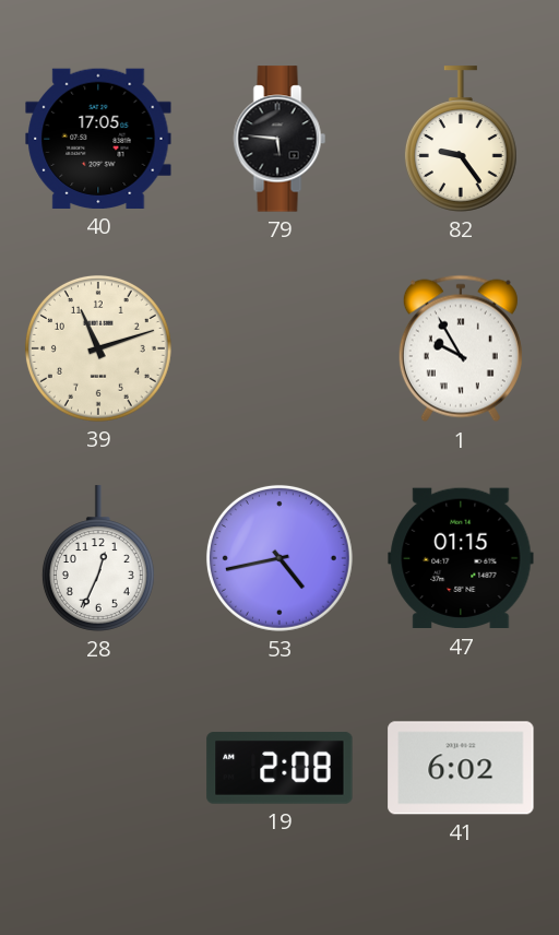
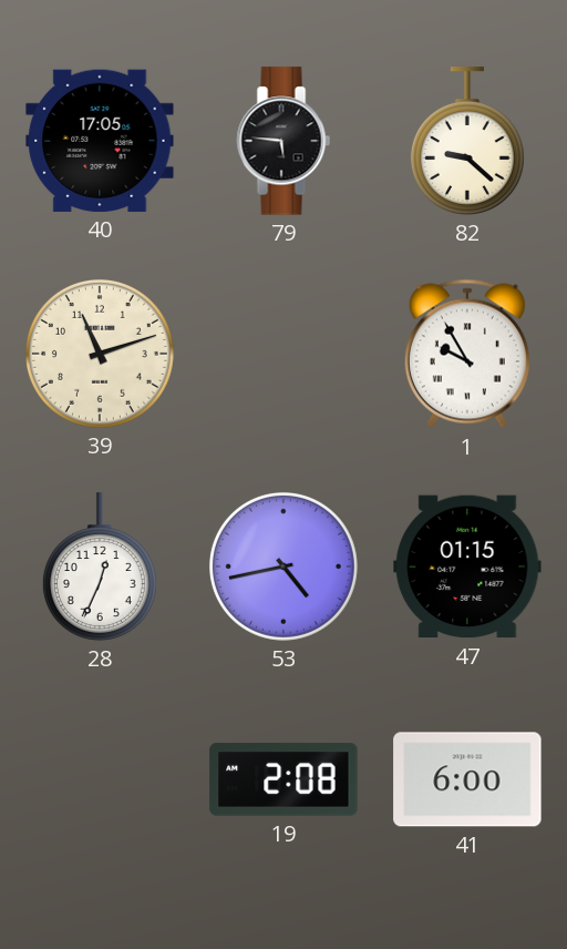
82: 9:24 -> 9:22 (467, 141)
41: 6:02 -> 6:00 (467, 779)
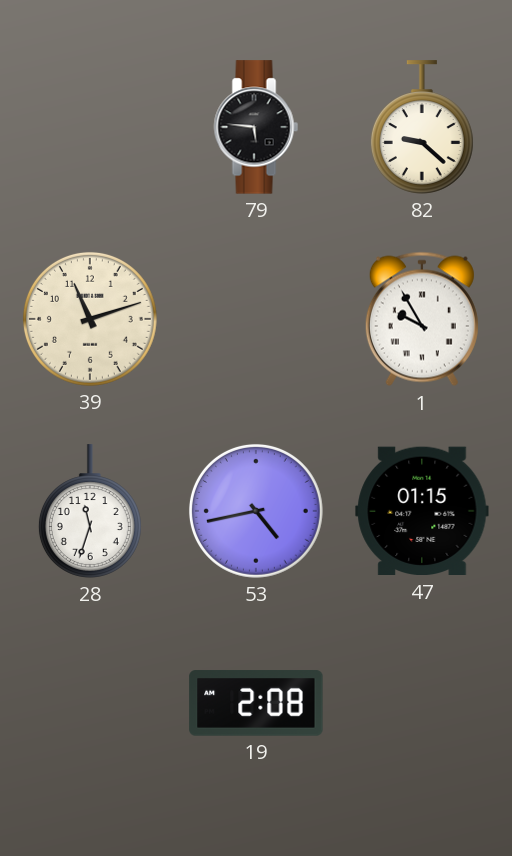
40: 17:05 -> none (100, 141)
28: 12:34 -> 11:33 (90, 511)
41: 6:00 -> none (467, 779)
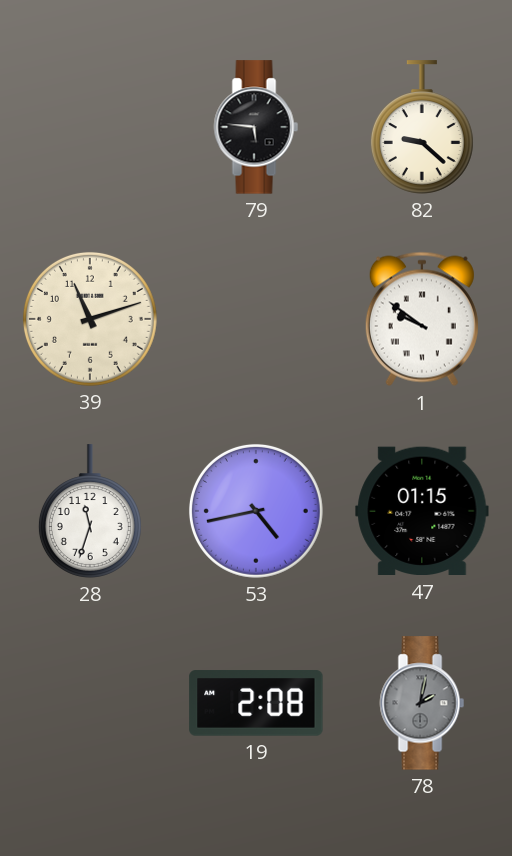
1: 9:55 -> 9:51 (422, 319)
78: none -> 2:02 (422, 703)
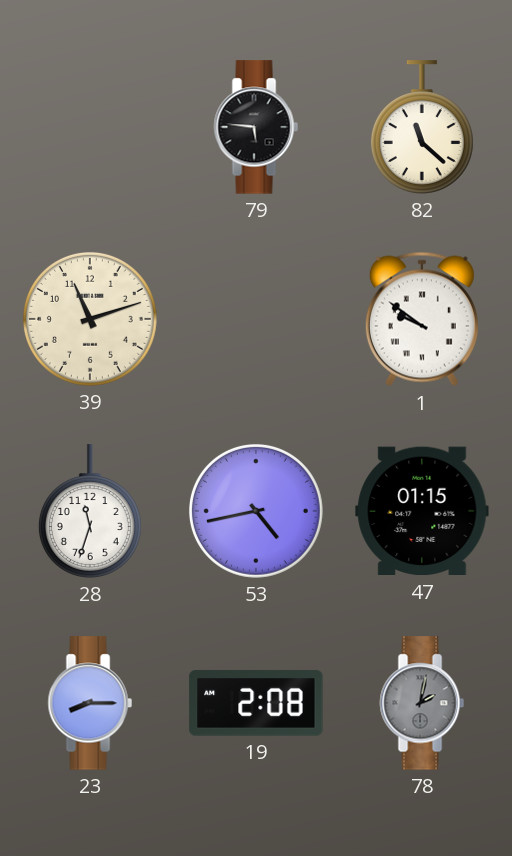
82: 9:22 -> 11:22 (422, 127)
23: none -> 8:15 (90, 703)
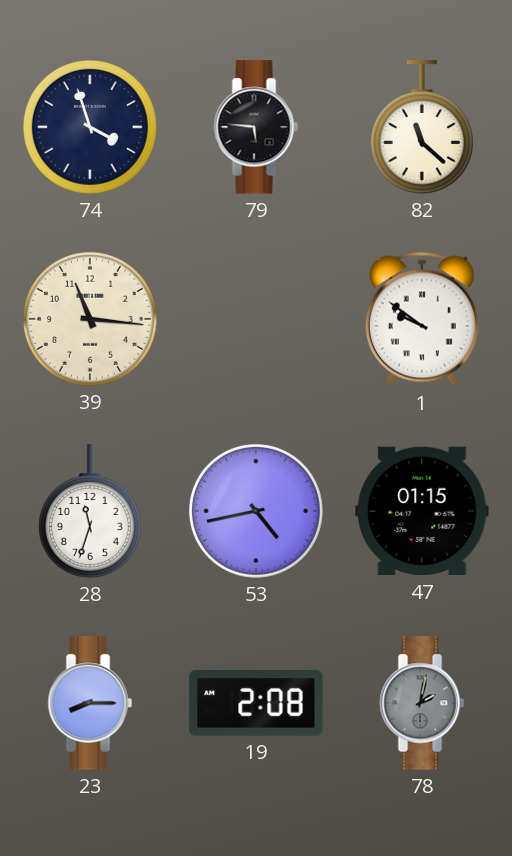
74: none -> 3:57 (90, 127)
39: 11:12 -> 11:16 (90, 319)
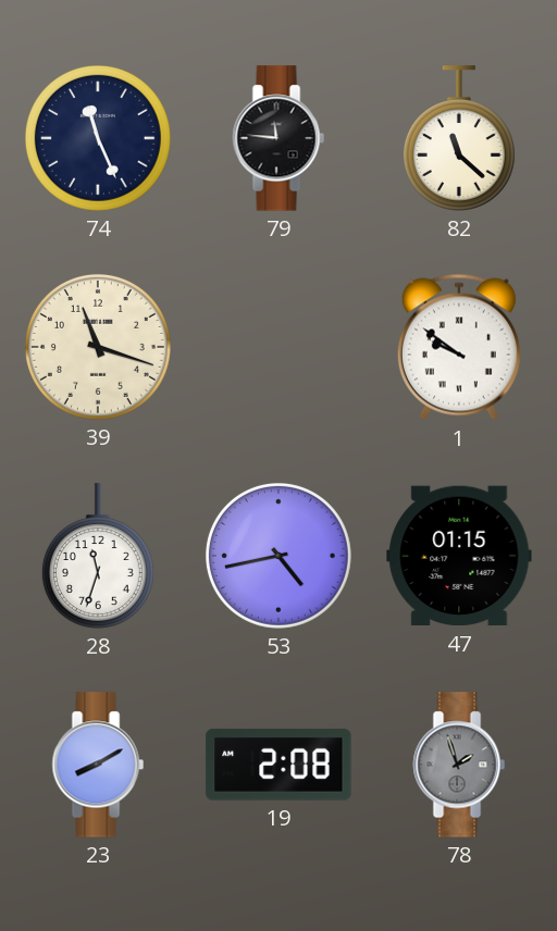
74: 3:57 -> 11:26 (98, 138)
79: 5:46 -> 11:46 (278, 138)
39: 11:16 -> 11:18 (98, 347)
23: 8:15 -> 8:10 (98, 765)
78: 2:02 -> 1:57 (459, 765)
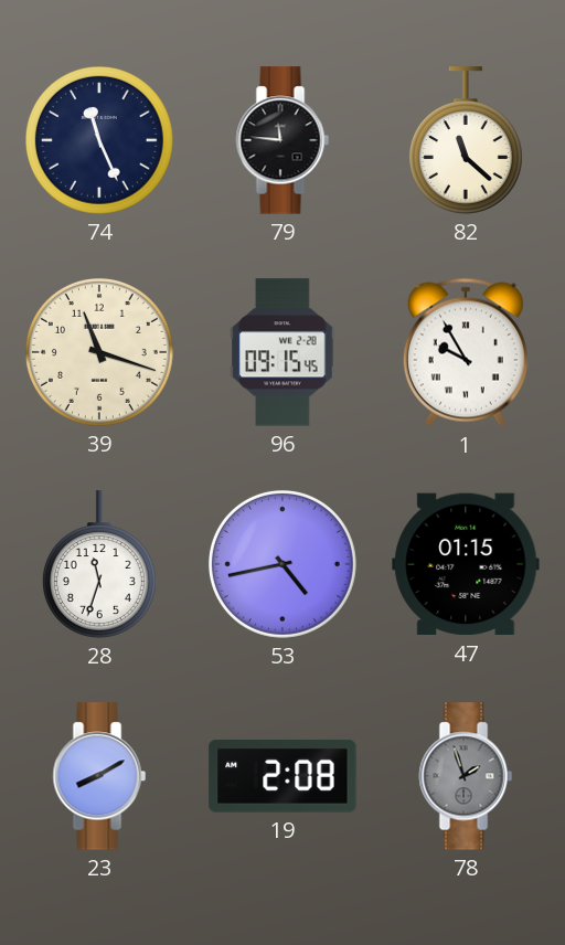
96: none -> 09:15 (282, 352)
1: 9:51 -> 9:55 (466, 352)
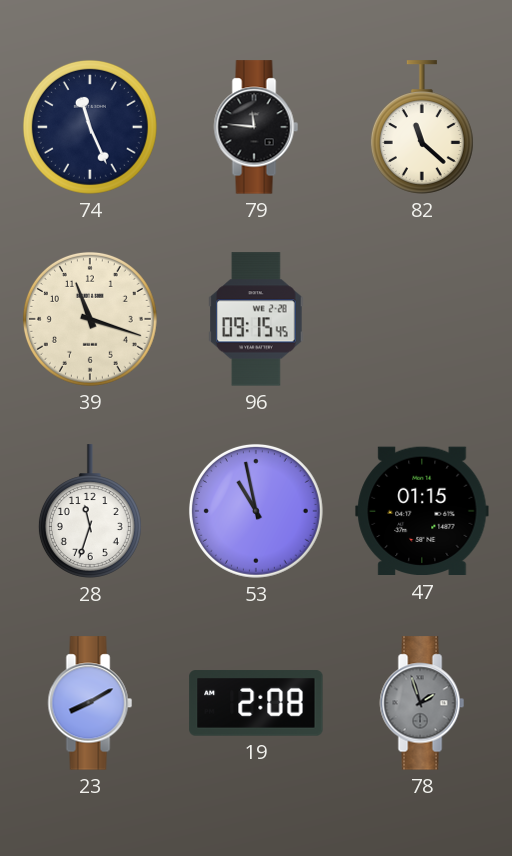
1: 9:55 -> none (466, 352)
53: 4:43 -> 10:58 (256, 511)
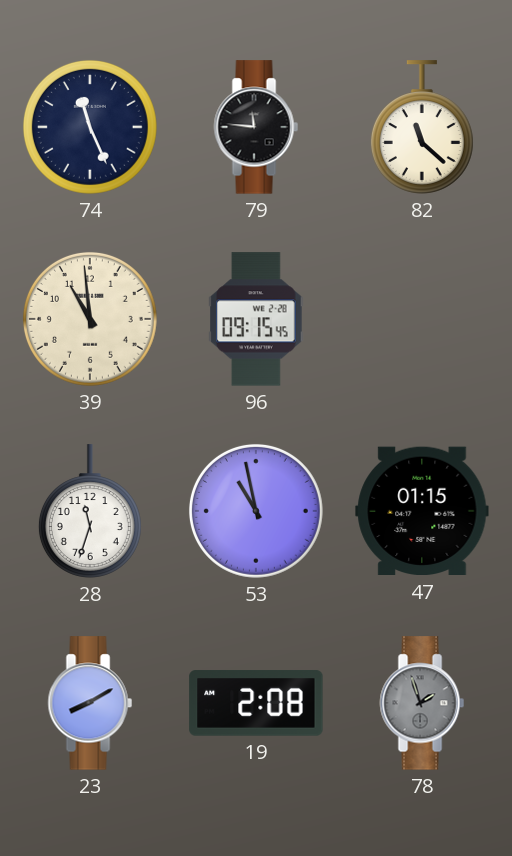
39: 11:18 -> 10:59 (90, 319)
